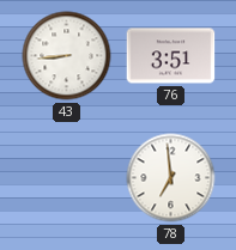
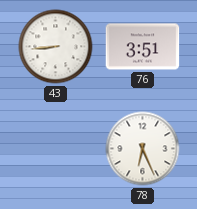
78: 6:59 -> 6:26 (143, 149)
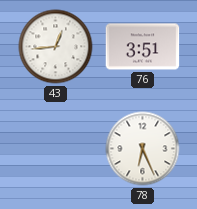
43: 8:44 -> 12:44 (56, 47)
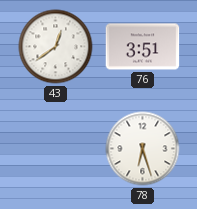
43: 12:44 -> 12:39 (56, 47)
78: 6:26 -> 6:27 (143, 149)
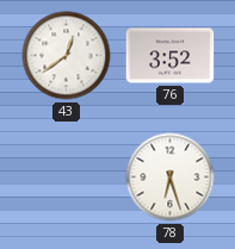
76: 3:51 -> 3:52 (171, 56)
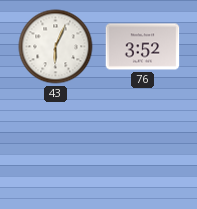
43: 12:39 -> 6:04 (56, 47)
78: 6:27 -> none (171, 178)
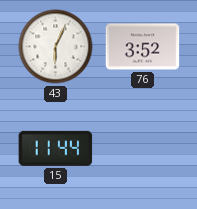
15: none -> 11:44 (56, 148)
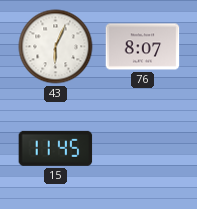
76: 3:52 -> 8:07 (143, 47)
15: 11:44 -> 11:45 (56, 148)
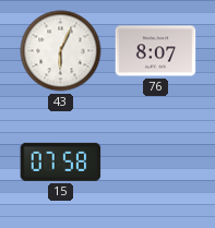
15: 11:45 -> 07:58 (61, 161)
